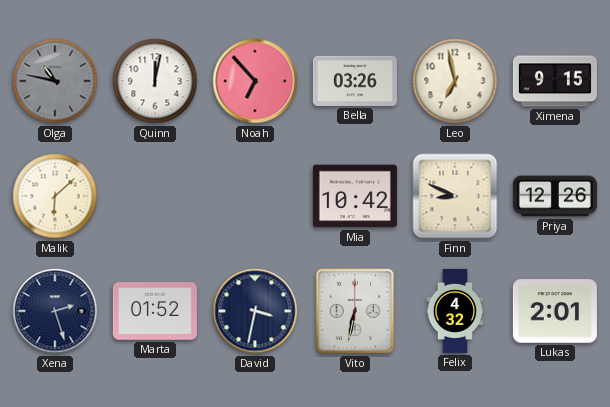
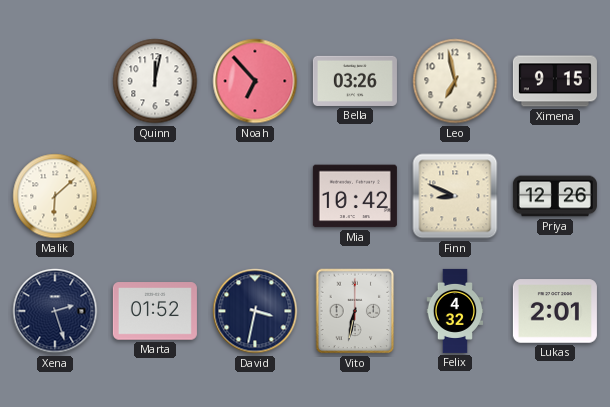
Olga: 10:47 -> none (55, 81)
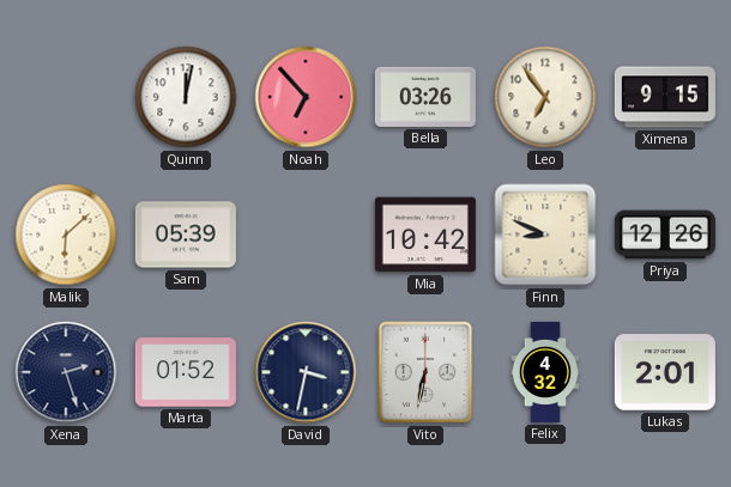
Leo: 6:58 -> 6:54 (545, 97)
Sam: none -> 05:39 (186, 235)
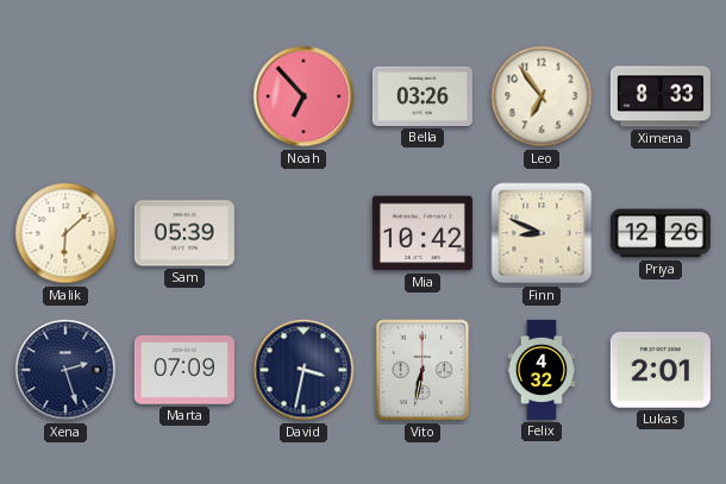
Quinn: 12:02 -> none (186, 97)
Ximena: 9:15 -> 8:33 (661, 96)
Marta: 01:52 -> 07:09 (184, 370)
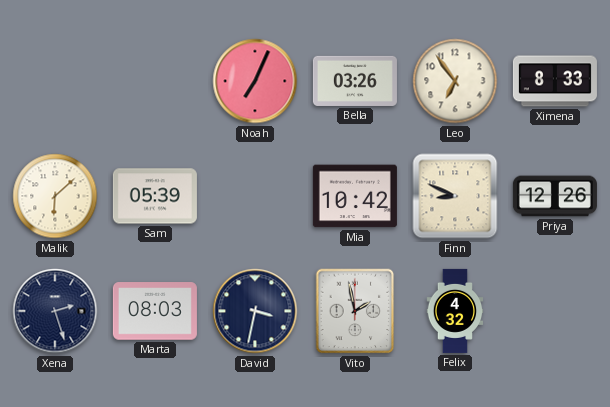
Noah: 6:53 -> 7:04 (255, 81)
Marta: 07:09 -> 08:03 (155, 311)
Vito: 6:32 -> 1:58 (355, 311)
Lukas: 2:01 -> none (661, 370)
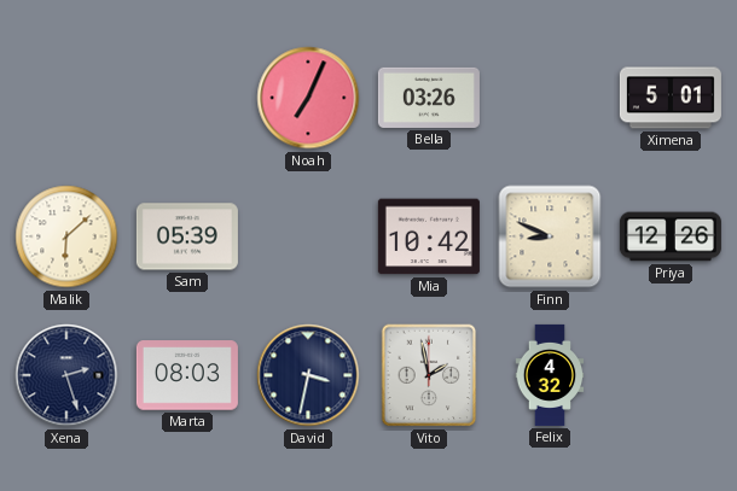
Leo: 6:54 -> none (455, 81)
Ximena: 8:33 -> 5:01 (671, 98)
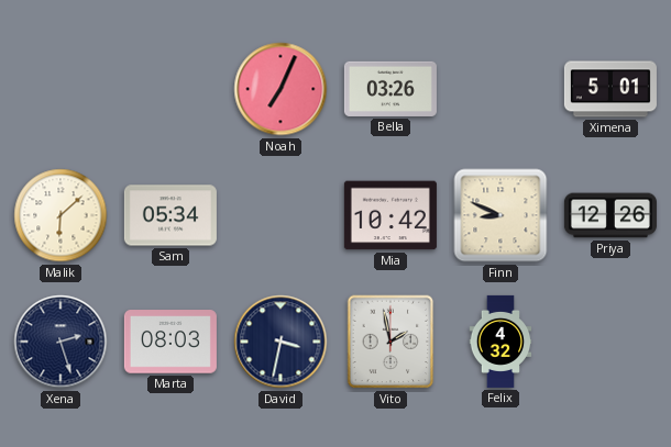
Sam: 05:39 -> 05:34 (170, 215)
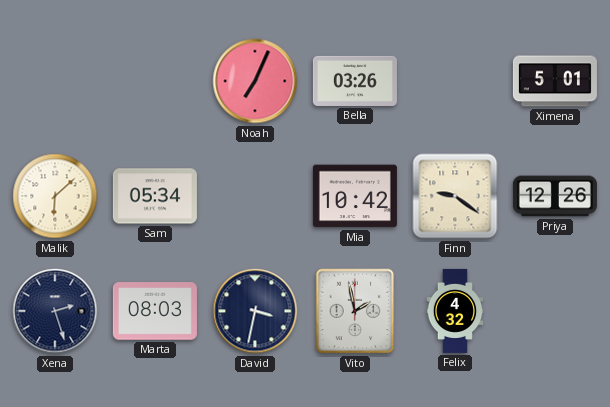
Finn: 8:49 -> 9:21 (455, 196)
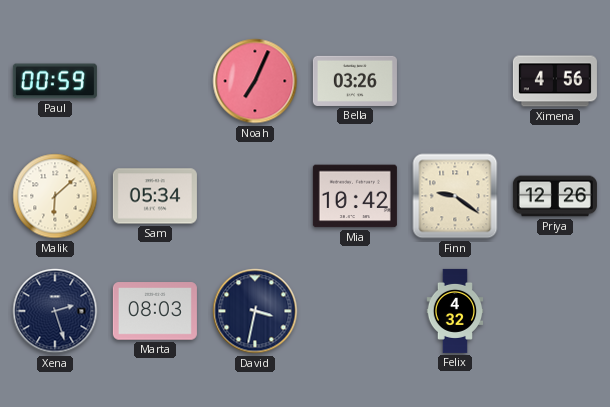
Paul: none -> 00:59 (55, 81)
Ximena: 5:01 -> 4:56 (555, 81)
Vito: 1:58 -> none (355, 311)
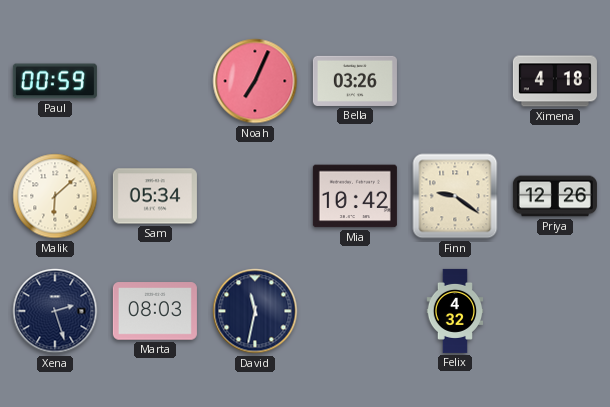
Ximena: 4:56 -> 4:18 (555, 81)
David: 3:32 -> 11:32 (255, 311)
